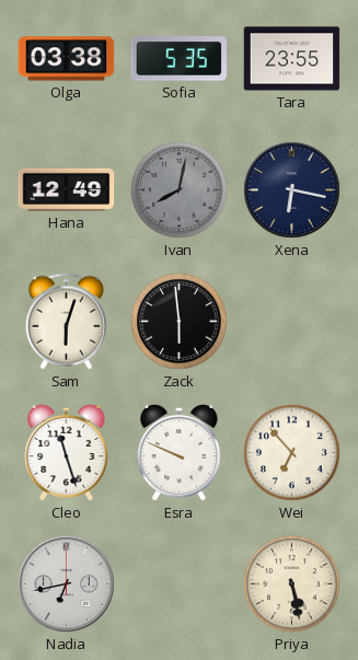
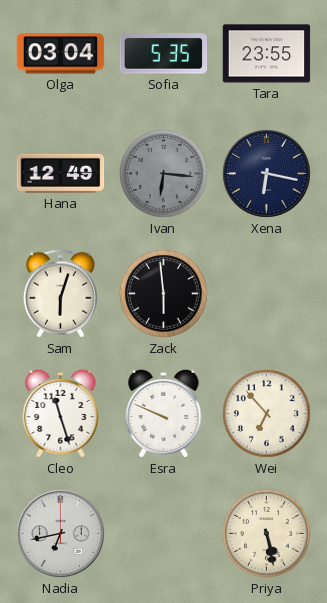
Olga: 03:38 -> 03:04 (61, 54)
Ivan: 8:02 -> 6:16 (164, 174)
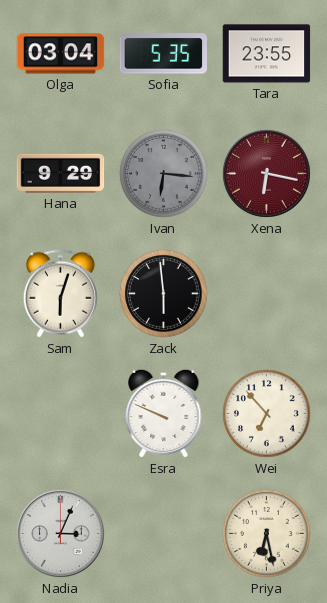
Hana: 12:49 -> 9:29 (61, 173)
Xena dial: navy -> burgundy (267, 174)
Cleo: 11:27 -> none (61, 413)
Nadia: 6:43 -> 3:04 (61, 534)
Priya: 5:28 -> 6:28 (267, 534)
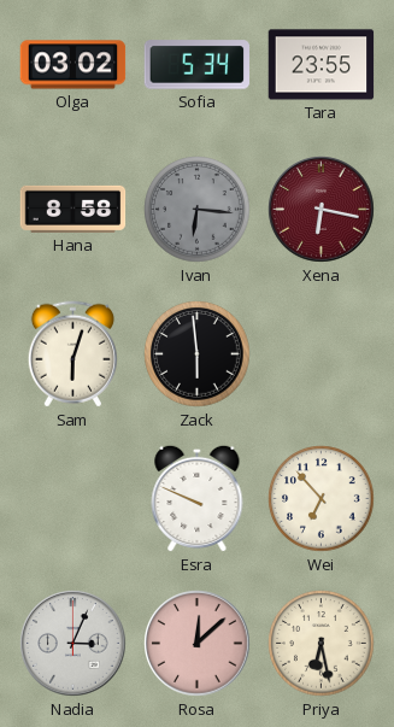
Olga: 03:04 -> 03:02 (73, 65)
Sofia: 5:35 -> 5:34 (198, 65)
Hana: 9:29 -> 8:58 (73, 209)
Rosa: none -> 12:08 (198, 644)
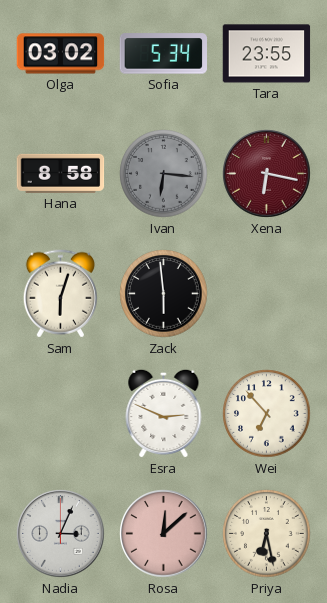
Esra: 9:49 -> 2:49 (164, 413)
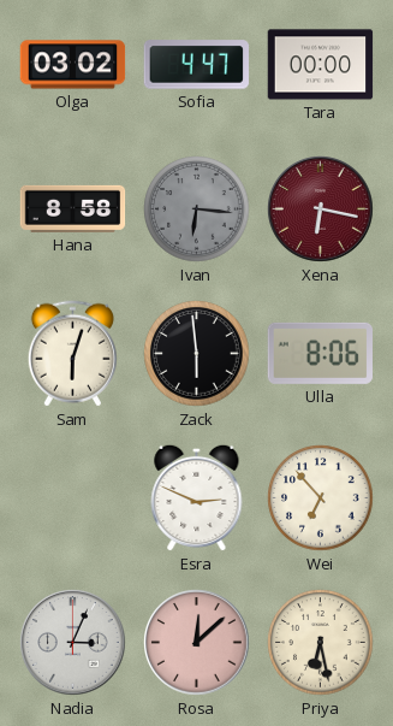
Sofia: 5:34 -> 4:47 (197, 65)
Tara: 23:55 -> 00:00 (321, 65)
Ulla: none -> 8:06 (321, 353)
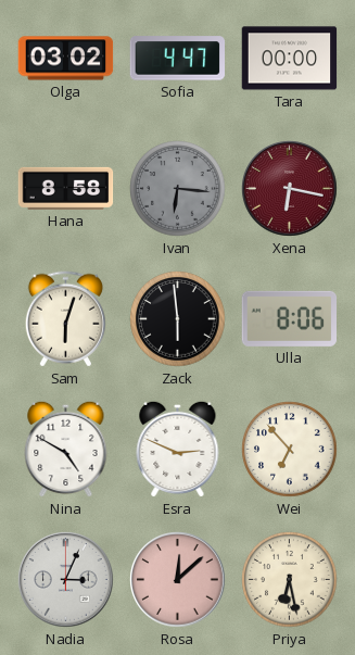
Nina: none -> 4:50 (66, 449)
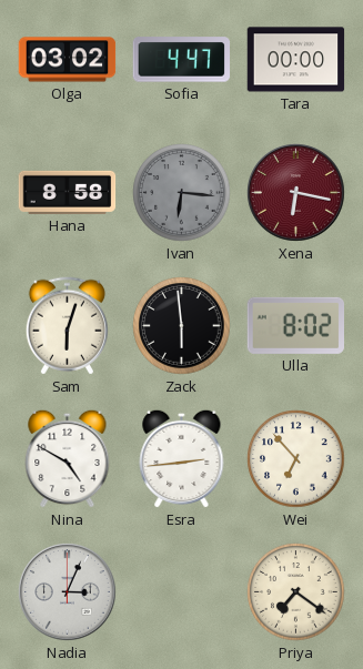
Ulla: 8:06 -> 8:02 (296, 325)
Esra: 2:49 -> 2:44 (182, 458)
Rosa: 12:08 -> none (178, 580)
Priya: 6:28 -> 7:21 (296, 592)
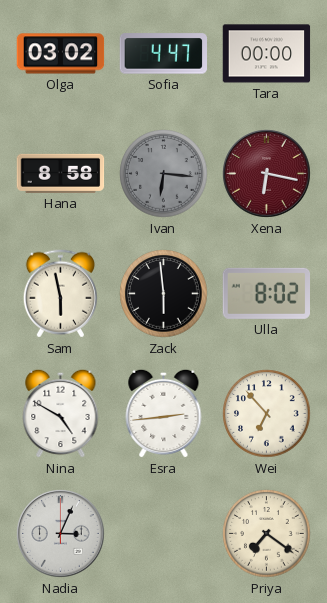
Sam: 6:03 -> 5:58 (60, 294)
